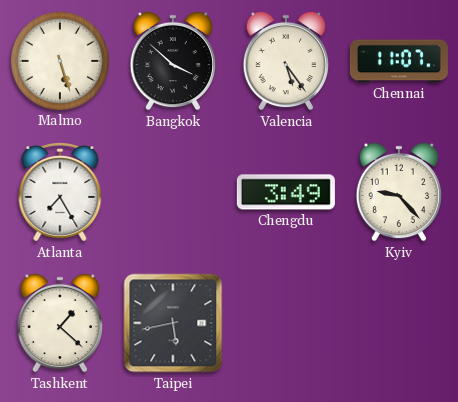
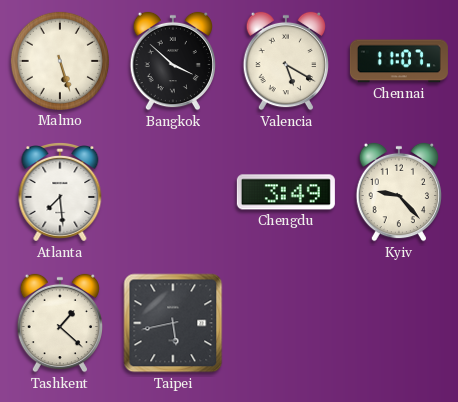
Valencia: 5:24 -> 5:20 (285, 61)
Atlanta: 7:25 -> 7:29 (60, 193)
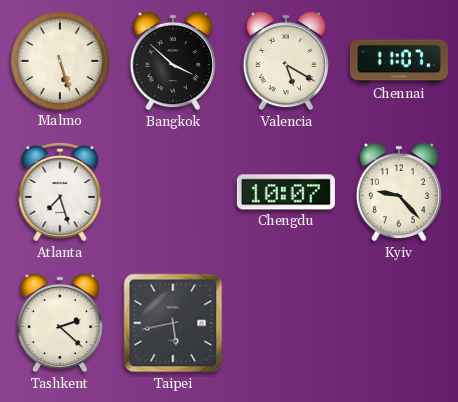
Atlanta: 7:29 -> 7:27 (60, 193)
Chengdu: 3:49 -> 10:07 (286, 192)
Tashkent: 1:22 -> 2:22 (59, 323)
